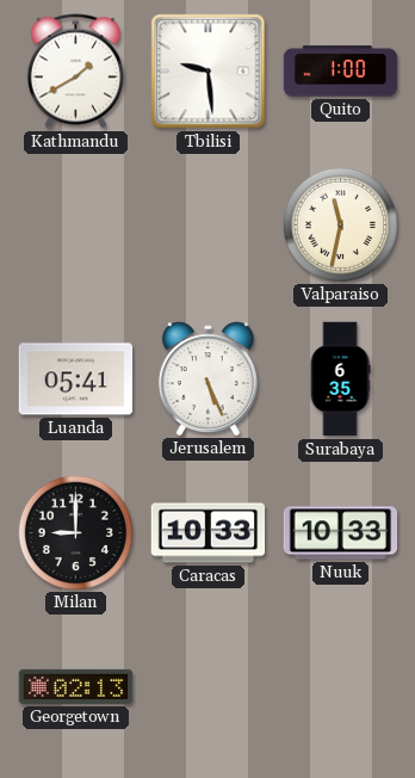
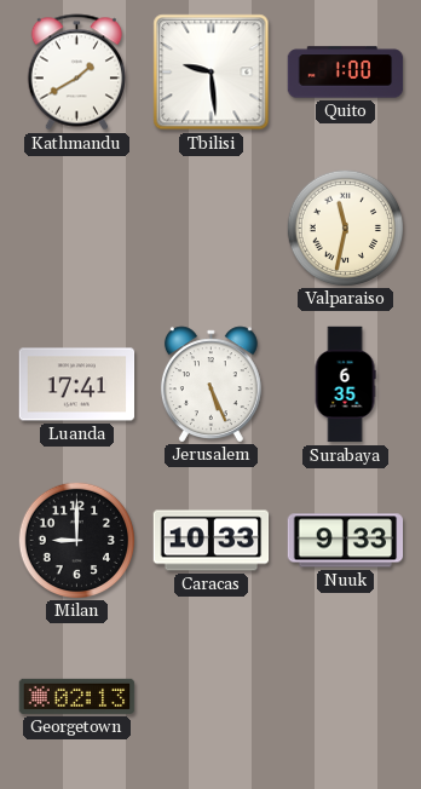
Luanda: 05:41 -> 17:41 (77, 385)
Nuuk: 10:33 -> 9:33 (346, 541)
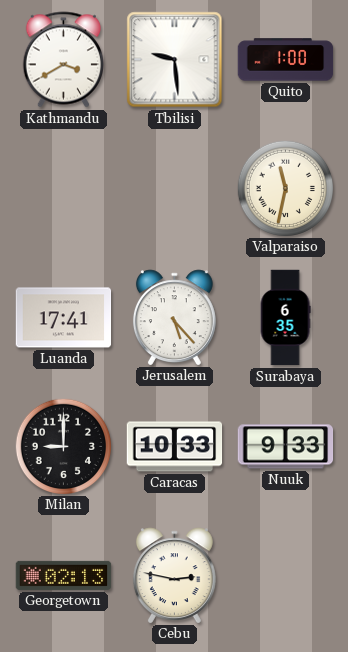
Kathmandu: 1:40 -> 3:40 (63, 60)
Jerusalem: 5:26 -> 5:23 (174, 317)
Cebu: none -> 2:47 (174, 575)
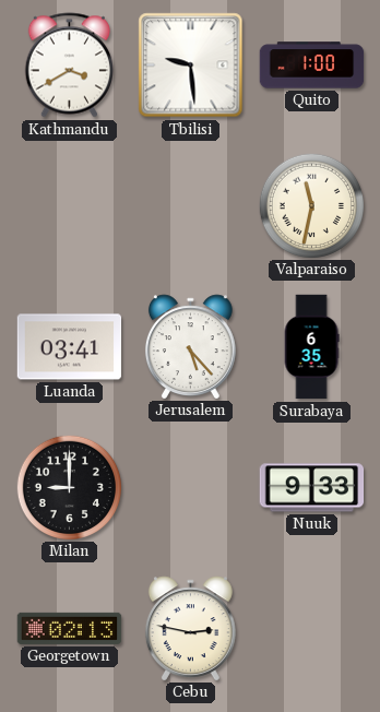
Luanda: 17:41 -> 03:41 (70, 347)
Caracas: 10:33 -> none (175, 447)
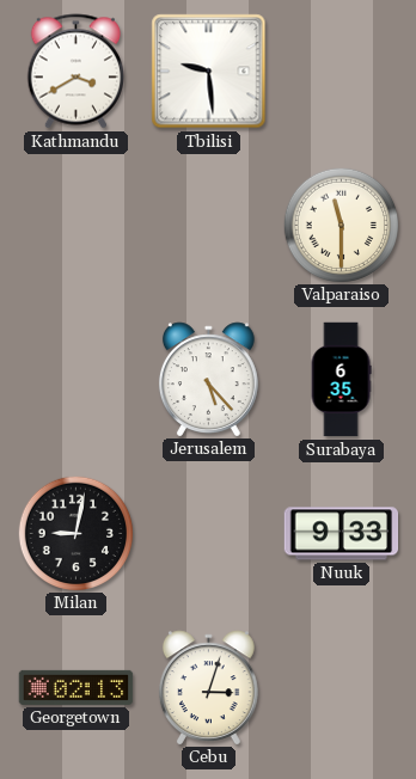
Quito: 1:00 -> none (312, 66)
Valparaiso: 11:32 -> 11:30 (341, 225)
Luanda: 03:41 -> none (70, 347)
Milan: 9:00 -> 9:02 (75, 533)
Cebu: 2:47 -> 3:03 (208, 687)
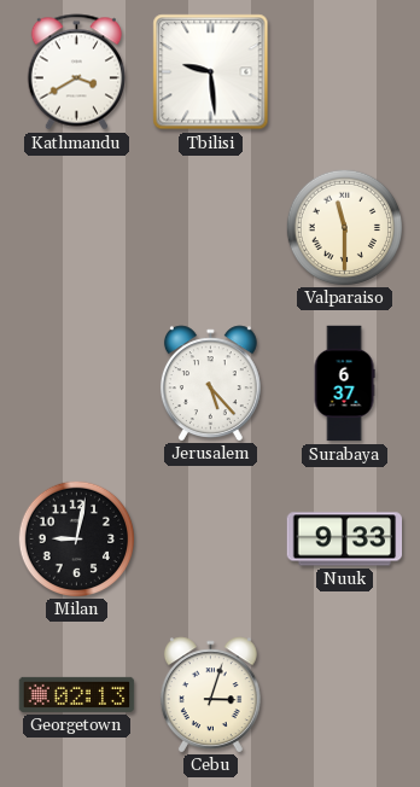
Surabaya: 6:35 -> 6:37 (344, 384)
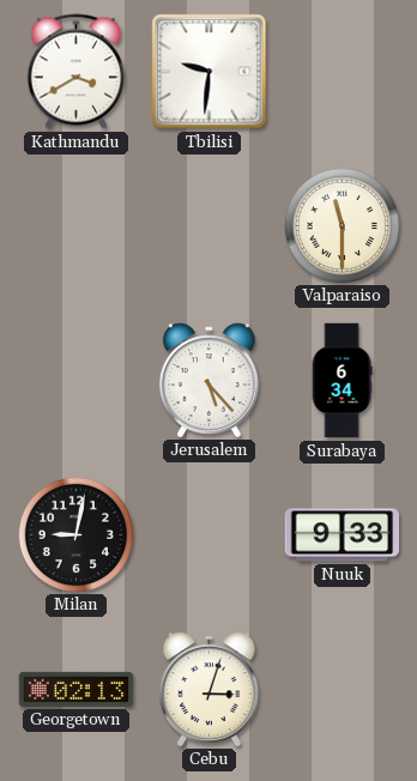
Tbilisi: 9:29 -> 9:31 (210, 72)
Surabaya: 6:37 -> 6:34 (342, 381)
